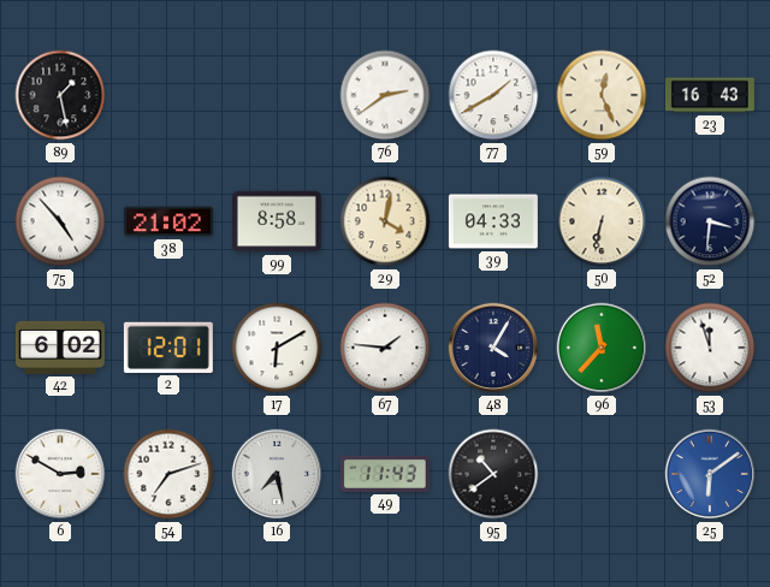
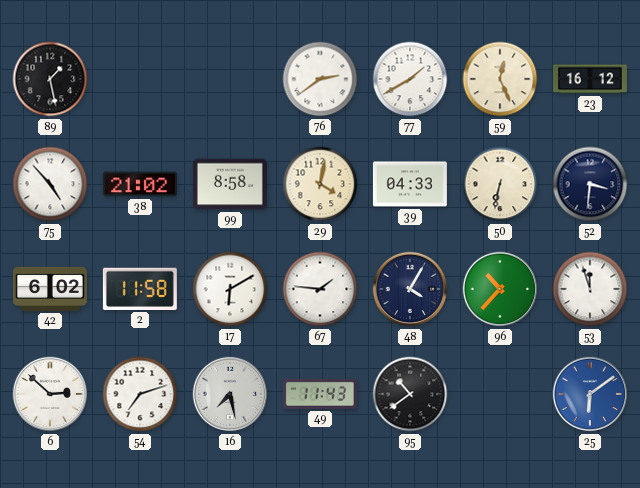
23: 16:43 -> 16:12 (590, 79)
2: 12:01 -> 11:58 (140, 289)
96: 11:37 -> 10:37 (500, 289)
6: 2:50 -> 2:52 (50, 394)
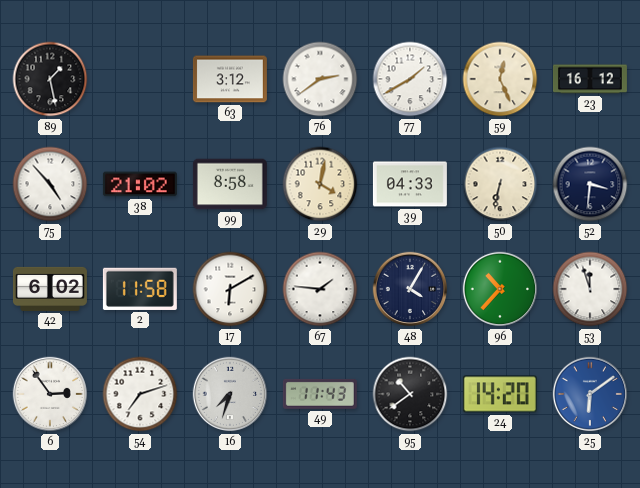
63: none -> 3:12 (230, 79)
6: 2:52 -> 2:54 (50, 394)
16: 7:28 -> 7:33 (230, 394)
24: none -> 14:20 (500, 394)
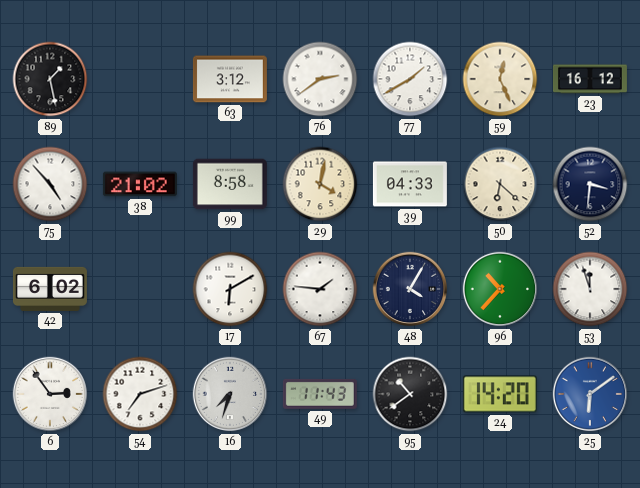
50: 6:32 -> 6:22 (500, 184)
2: 11:58 -> none (140, 289)
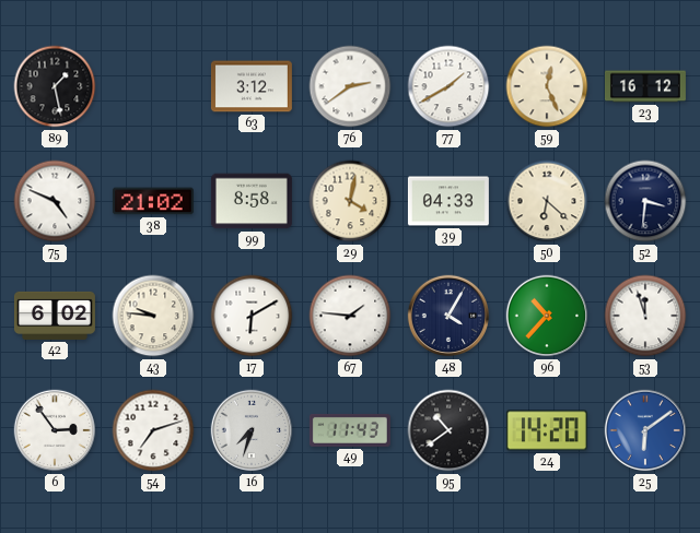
75: 4:53 -> 4:49 (55, 201)
43: none -> 9:46 (153, 316)
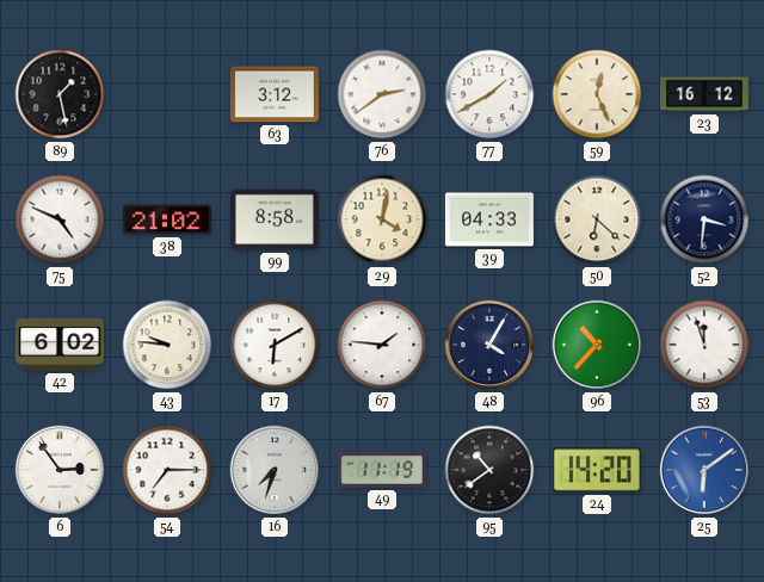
54: 7:12 -> 7:15 (167, 470)
49: 11:43 -> 11:19 (382, 470)
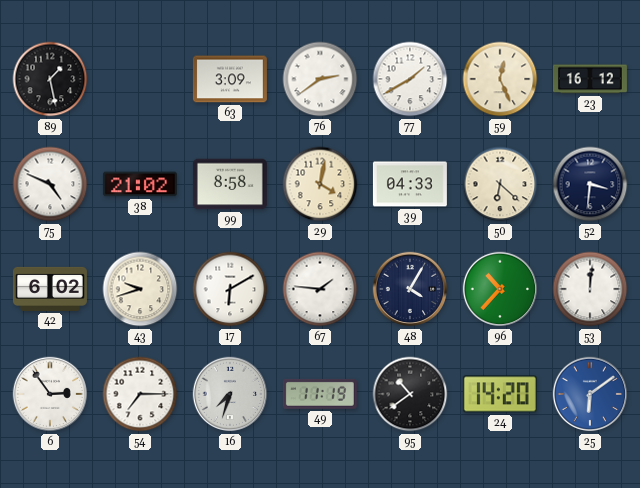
63: 3:12 -> 3:09 (230, 79)
43: 9:46 -> 9:42 (140, 289)
53: 11:57 -> 12:01 (590, 289)
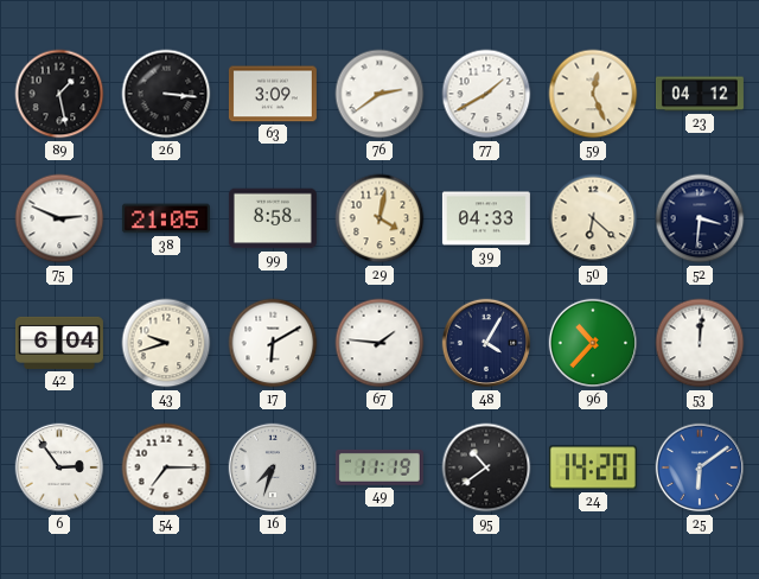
26: none -> 3:16 (166, 94)
23: 16:12 -> 04:12 (700, 94)
75: 4:49 -> 2:49 (59, 218)
38: 21:02 -> 21:05 (166, 218)
42: 6:02 -> 6:04 (59, 343)
